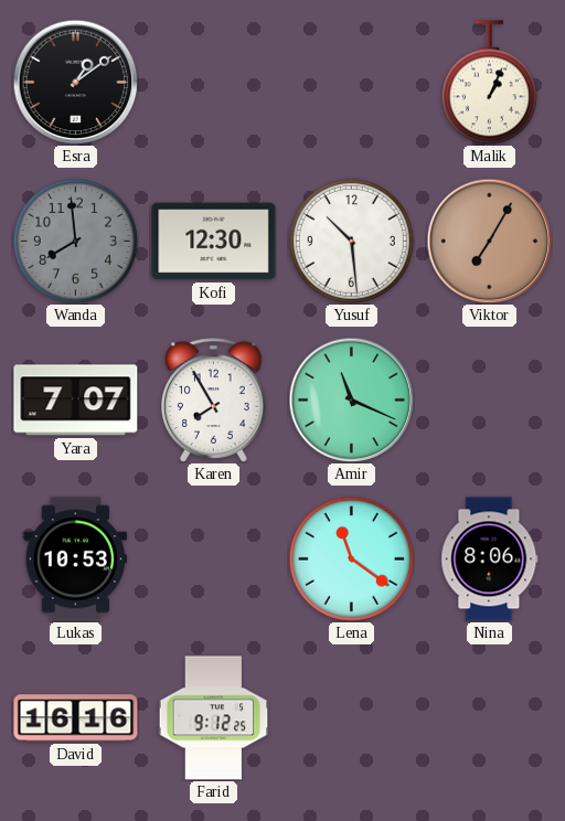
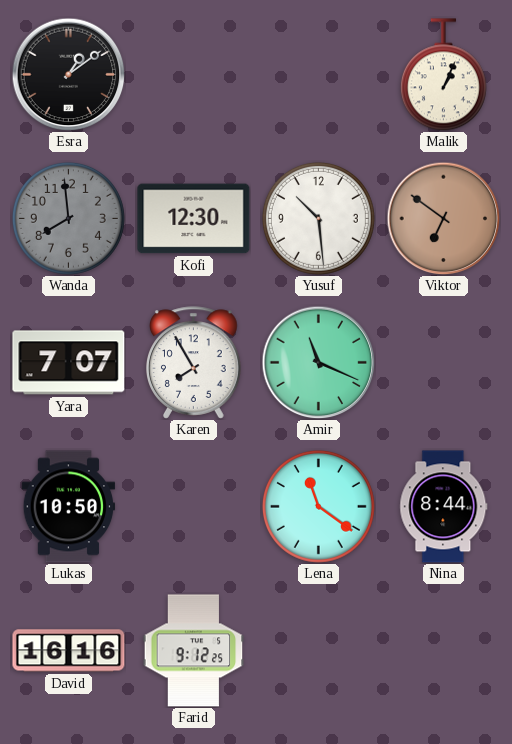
Viktor: 7:05 -> 6:51 (443, 218)
Lukas: 10:53 -> 10:50 (69, 507)
Nina: 8:06 -> 8:44 (444, 507)
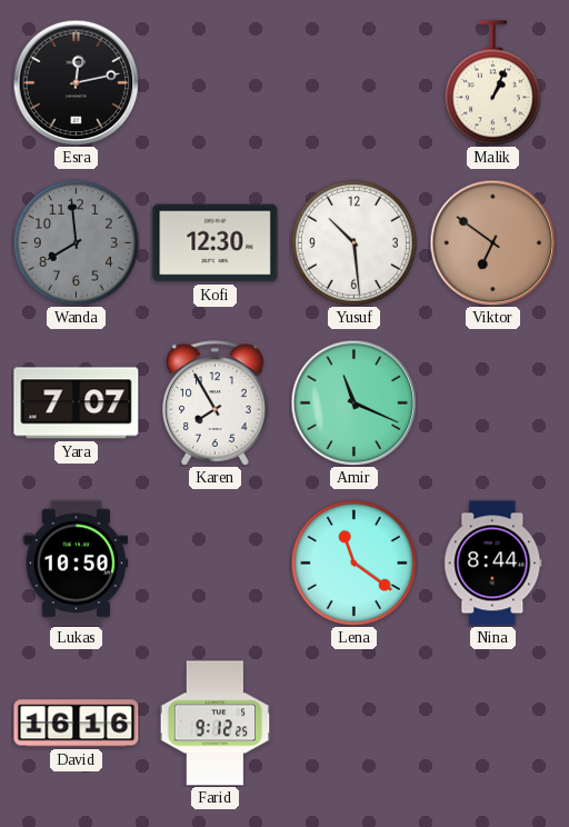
Esra: 1:09 -> 12:13 (76, 82)
